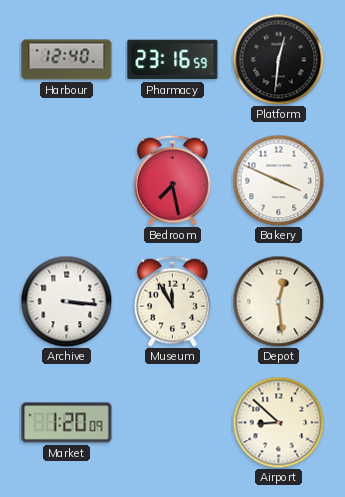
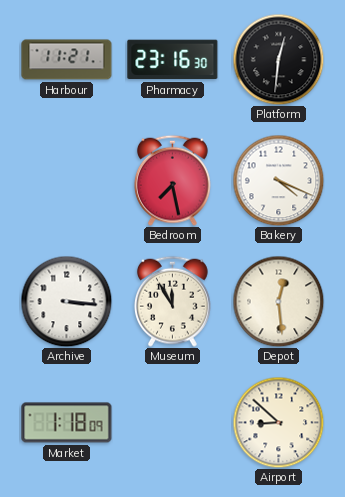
Harbour: 12:40 -> 11:21 (67, 60)
Pharmacy: 23:16:59 -> 23:16:30 (173, 60)
Bakery: 3:49 -> 4:19 (278, 180)
Market: 1:20 -> 1:18 (67, 423)
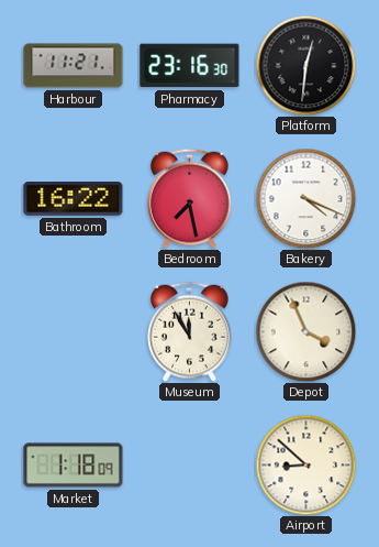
Bathroom: none -> 16:22 (74, 199)
Archive: 3:16 -> none (66, 301)
Depot: 12:29 -> 3:56 (305, 331)
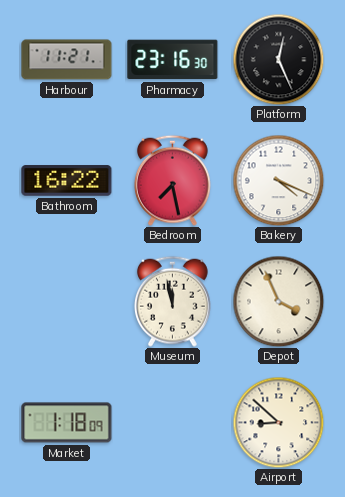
Platform: 12:31 -> 12:26 (278, 59)
Museum: 11:55 -> 11:58 (172, 301)
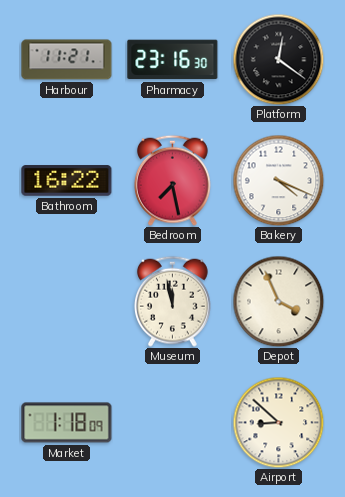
Platform: 12:26 -> 12:21 (278, 59)
